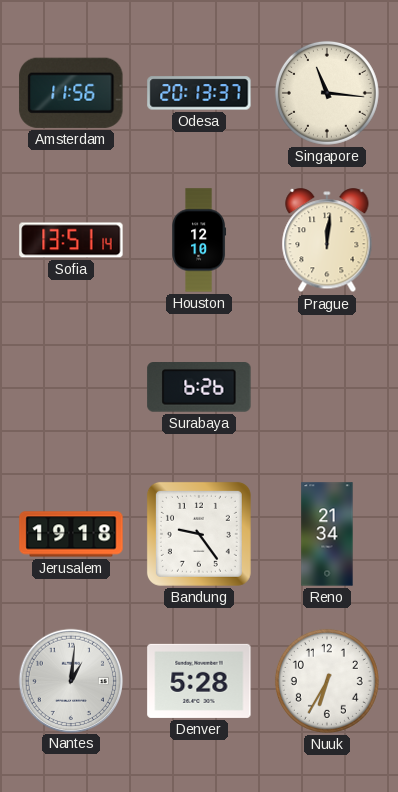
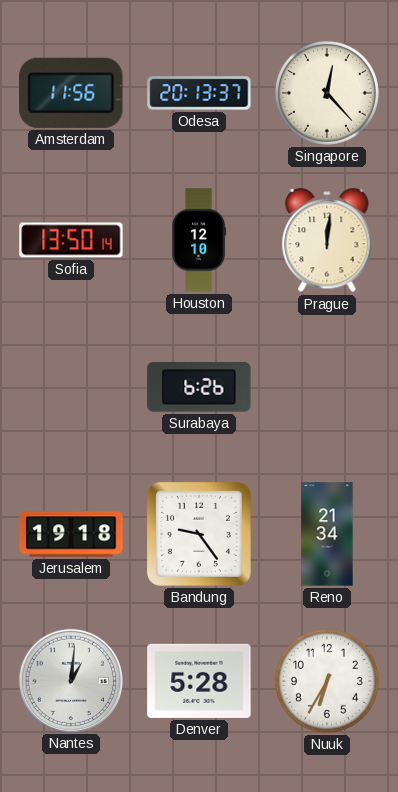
Singapore: 11:16 -> 12:23 (327, 93)
Sofia: 13:51 -> 13:50 (71, 240)
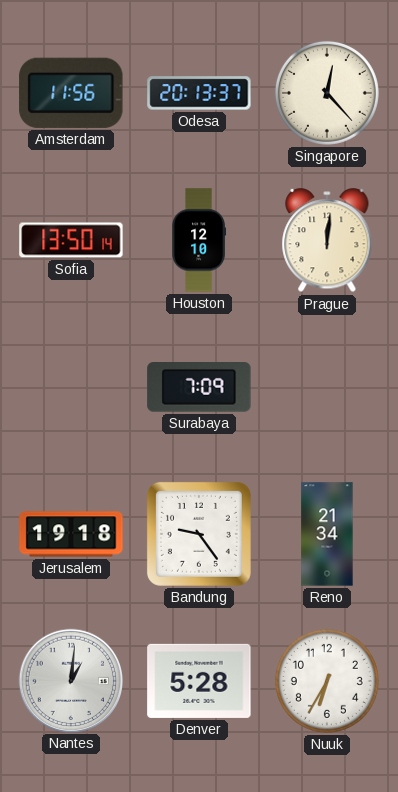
Surabaya: 6:26 -> 7:09 (199, 387)
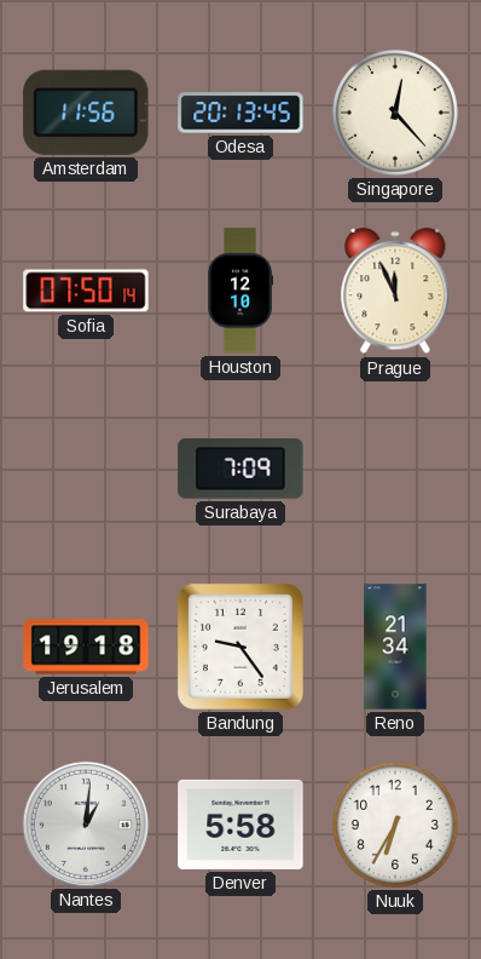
Odesa: 20:13:37 -> 20:13:45 (240, 113)
Sofia: 13:50 -> 07:50 (86, 291)
Prague: 12:01 -> 11:56 (395, 292)
Denver: 5:28 -> 5:58 (240, 825)
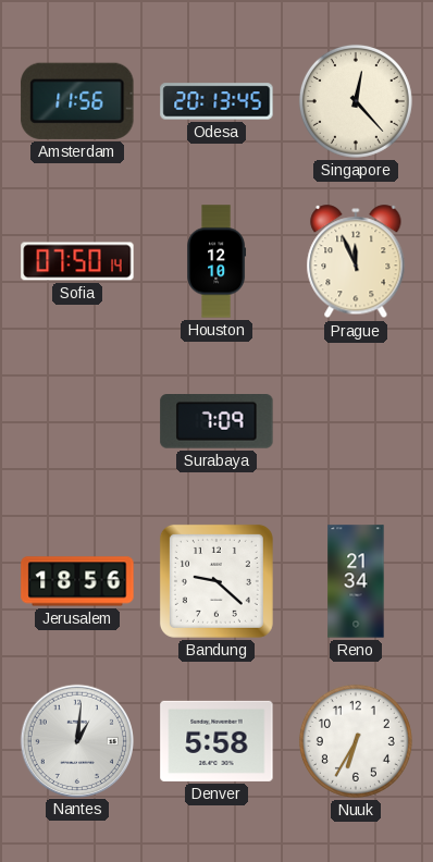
Jerusalem: 19:18 -> 18:56 (77, 581)
Bandung: 9:24 -> 9:22 (216, 581)
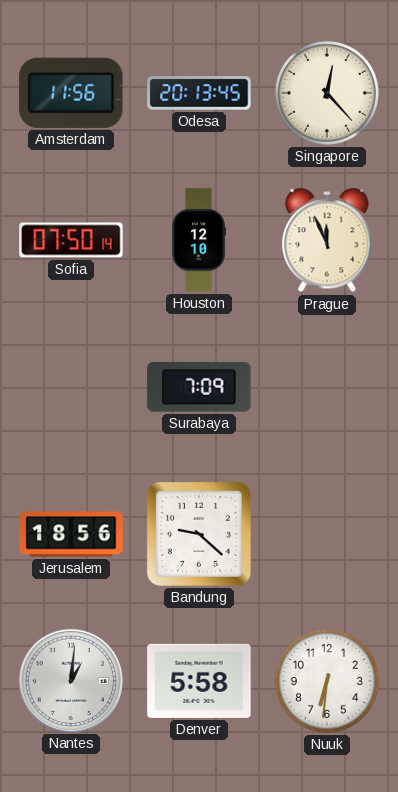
Reno: 21:34 -> none (356, 581)
Nuuk: 6:35 -> 6:31 (327, 681)
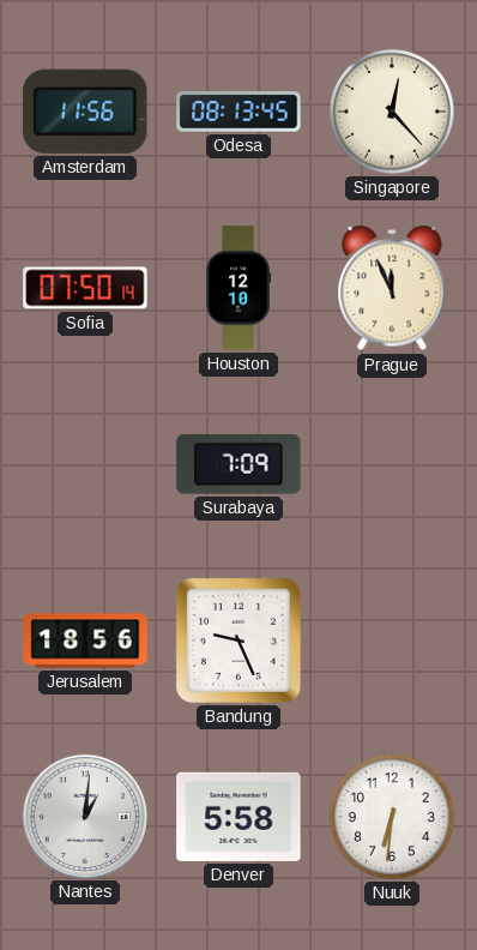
Odesa: 20:13 -> 08:13 (238, 112)
Bandung: 9:22 -> 9:26 (238, 641)
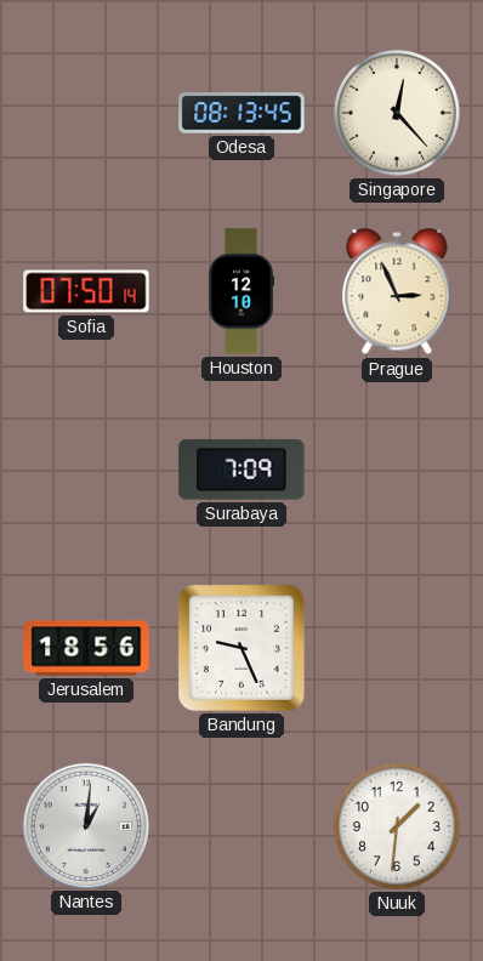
Amsterdam: 11:56 -> none (85, 112)
Prague: 11:56 -> 2:56 (397, 292)
Denver: 5:58 -> none (238, 817)
Nuuk: 6:31 -> 1:31 (397, 826)
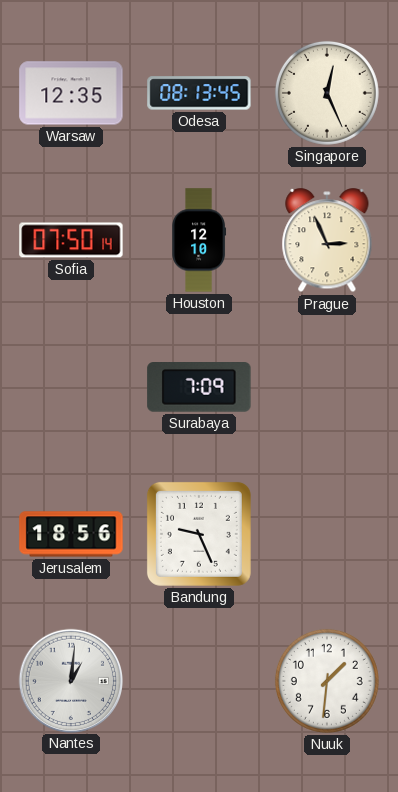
Warsaw: none -> 12:35 (71, 93)
Singapore: 12:23 -> 12:26 (327, 93)
